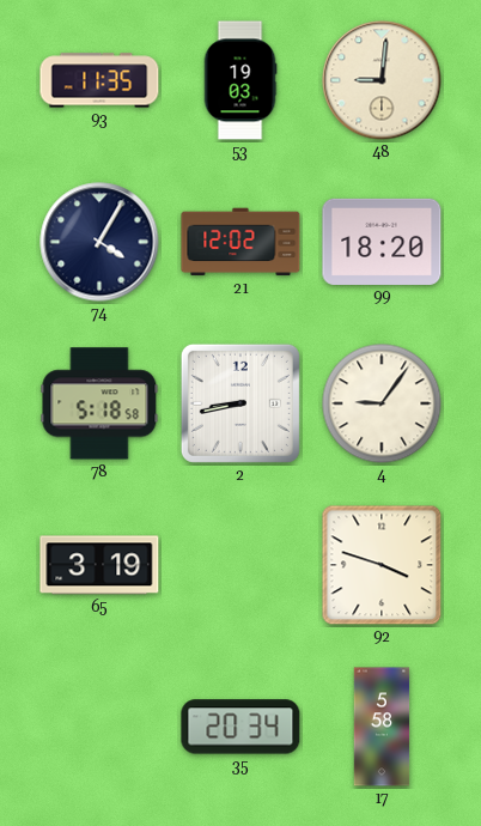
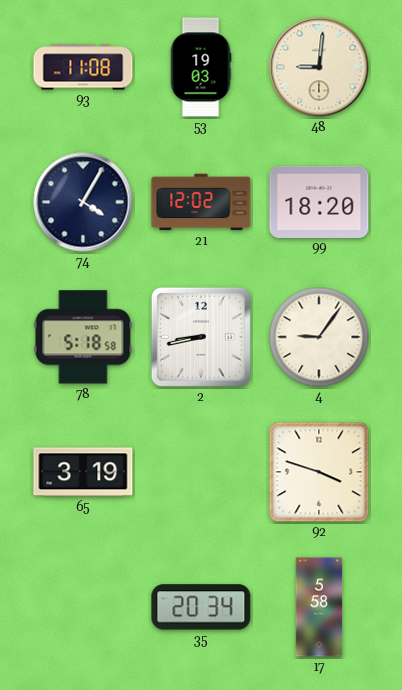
93: 11:35 -> 11:08 (83, 67)
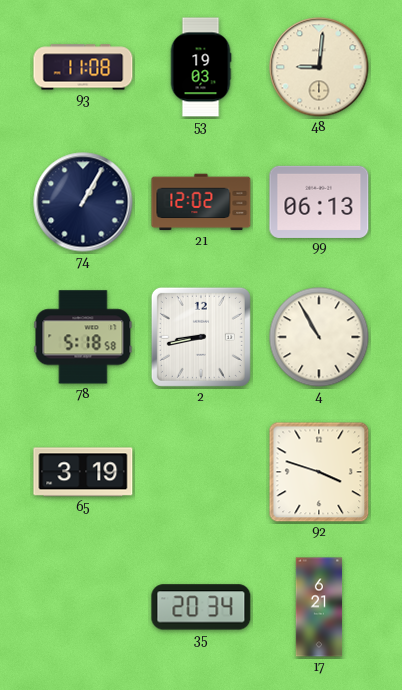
74: 4:05 -> 1:05 (83, 202)
99: 18:20 -> 06:13 (319, 202)
4: 9:06 -> 10:55 (319, 337)
17: 5:58 -> 6:21 (319, 607)
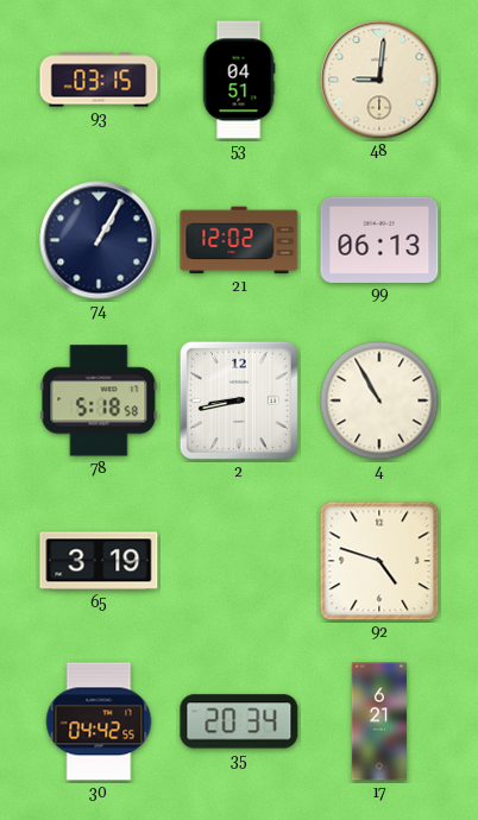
93: 11:08 -> 03:15 (99, 80)
53: 19:03 -> 04:51 (239, 80)
92: 3:48 -> 4:48 (379, 561)
30: none -> 04:42 (99, 721)
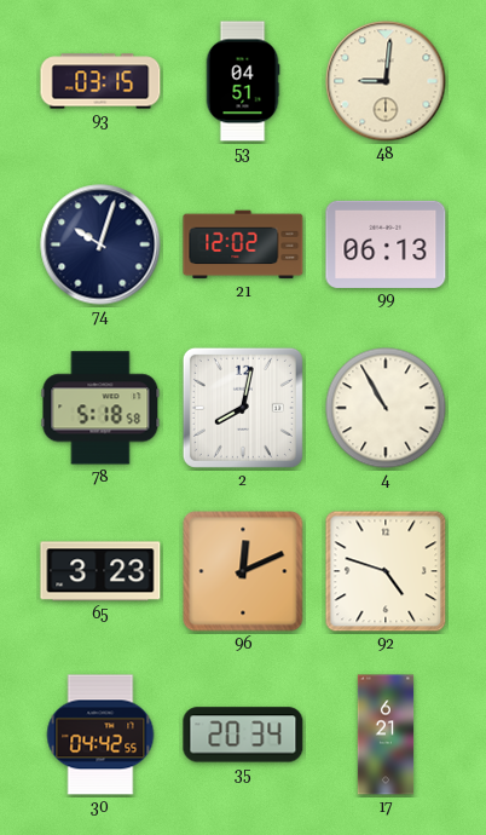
74: 1:05 -> 10:03 (100, 244)
2: 8:43 -> 8:02 (243, 408)
65: 3:19 -> 3:23 (100, 571)
96: none -> 12:11 (243, 571)
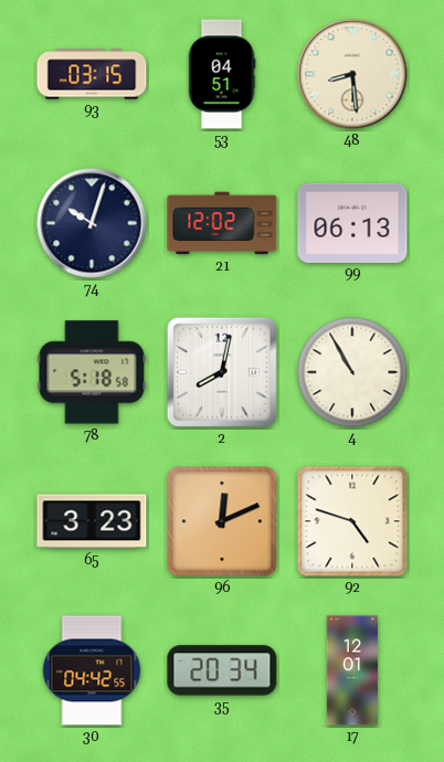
48: 9:01 -> 8:29 (352, 74)
17: 6:21 -> 12:01 (352, 670)
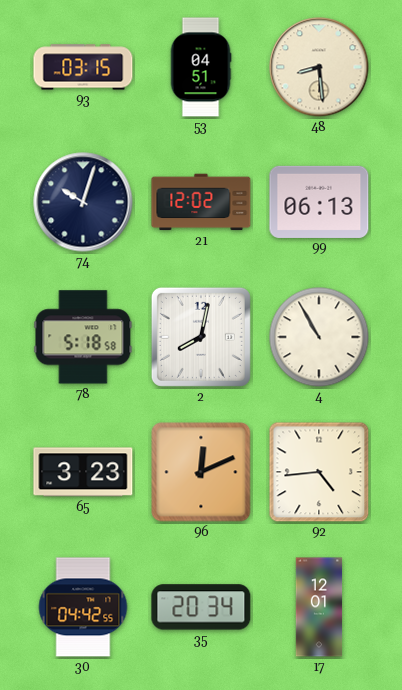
92: 4:48 -> 4:44 (319, 472)
